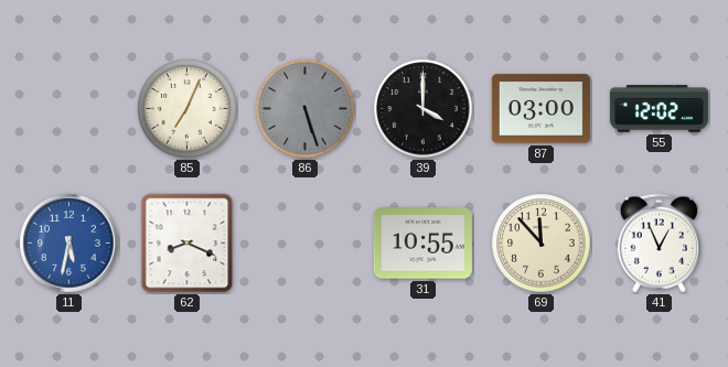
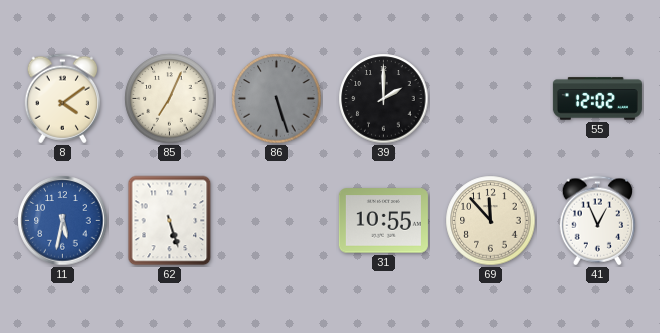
8: none -> 4:09 (63, 99)
39: 4:00 -> 2:00 (384, 99)
87: 03:00 -> none (540, 109)
62: 8:19 -> 5:27 (170, 221)
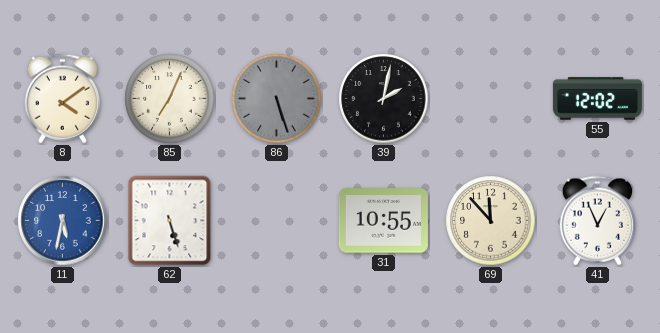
39: 2:00 -> 2:02 (384, 99)
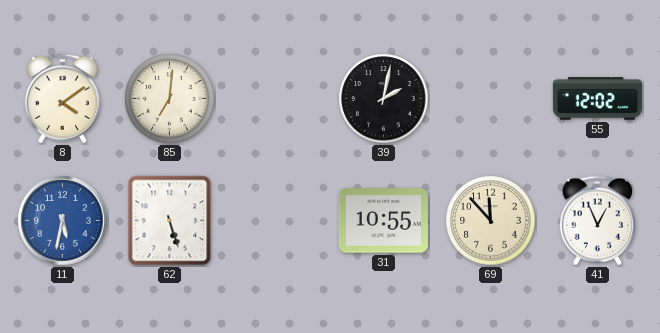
85: 7:04 -> 7:01 (170, 99)
86: 5:27 -> none (277, 99)
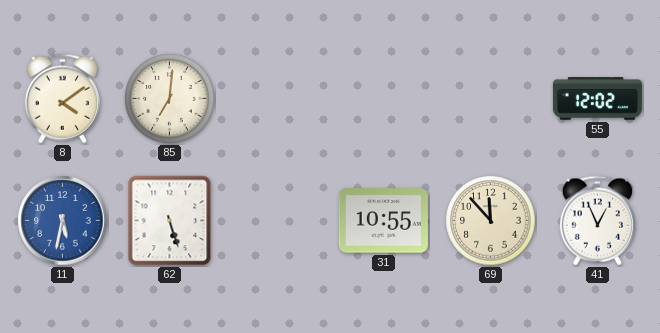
39: 2:02 -> none (384, 99)
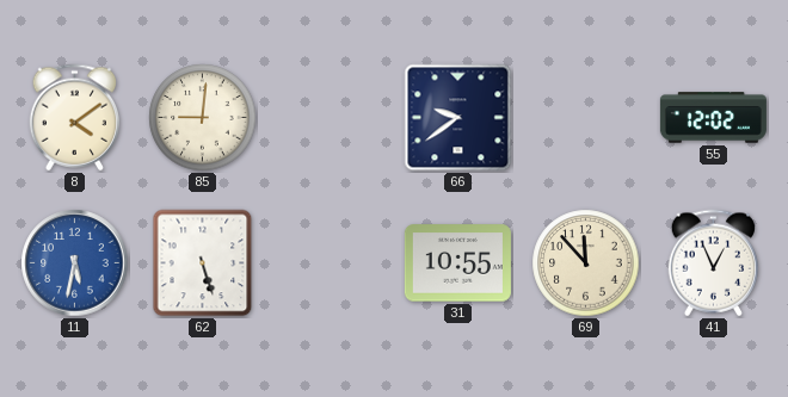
85: 7:01 -> 9:01 (203, 118)
66: none -> 9:39 (458, 118)
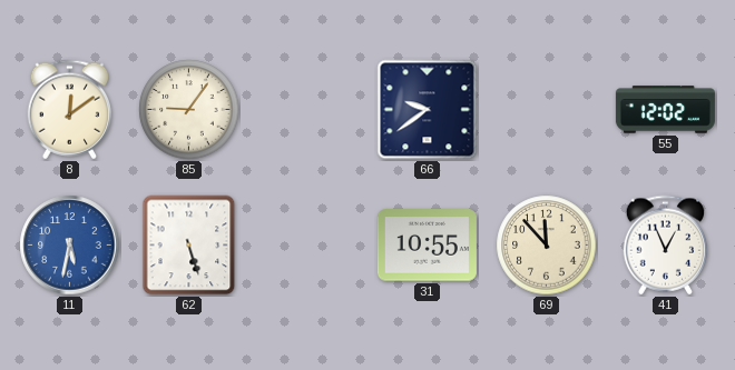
8: 4:09 -> 12:09 (70, 110)
85: 9:01 -> 9:06 (189, 110)
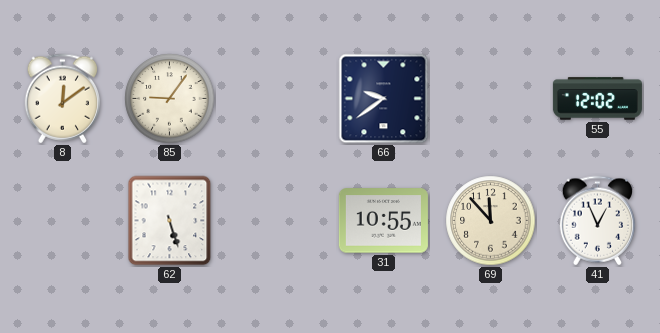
11: 5:32 -> none (70, 246)
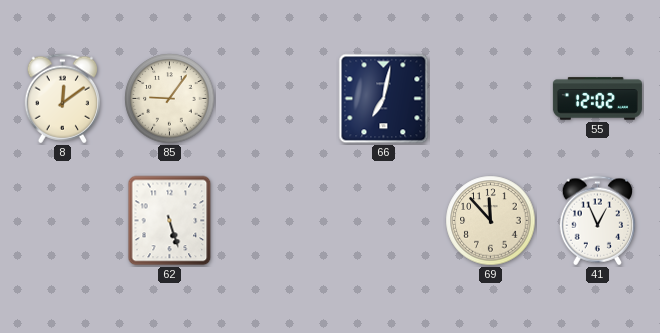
66: 9:39 -> 7:02 (384, 99)
31: 10:55 -> none (383, 221)
